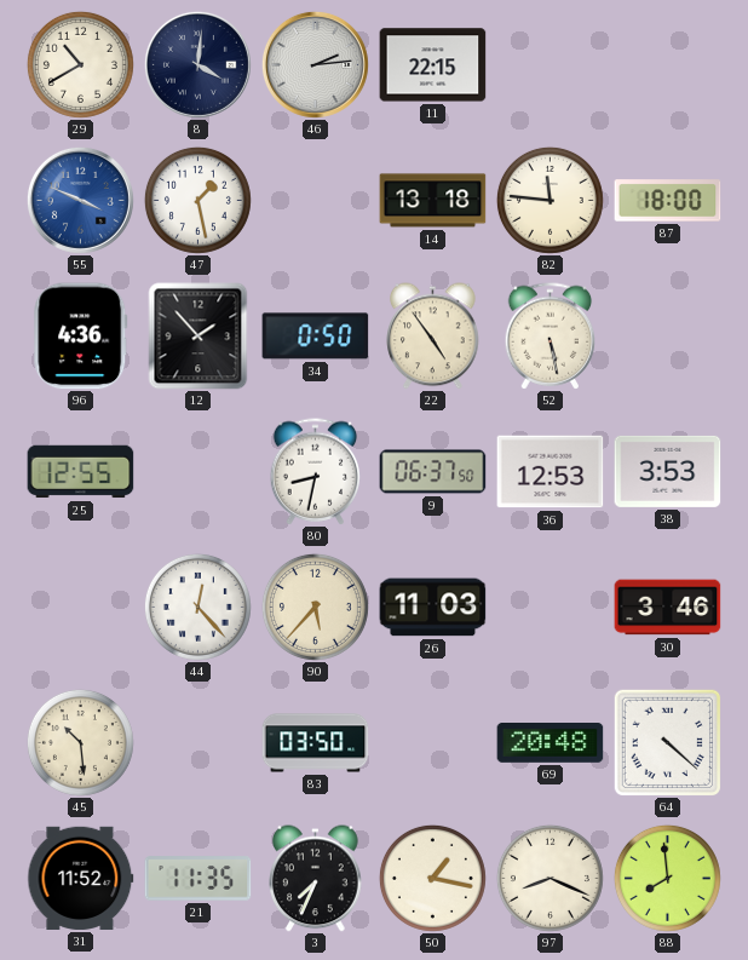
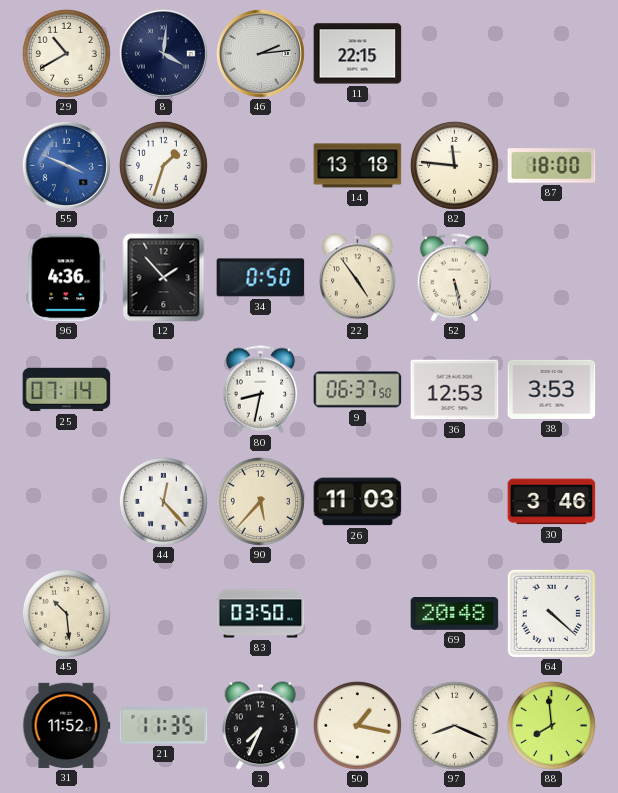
47: 1:28 -> 1:33 (163, 165)
25: 12:55 -> 07:14 (67, 390)
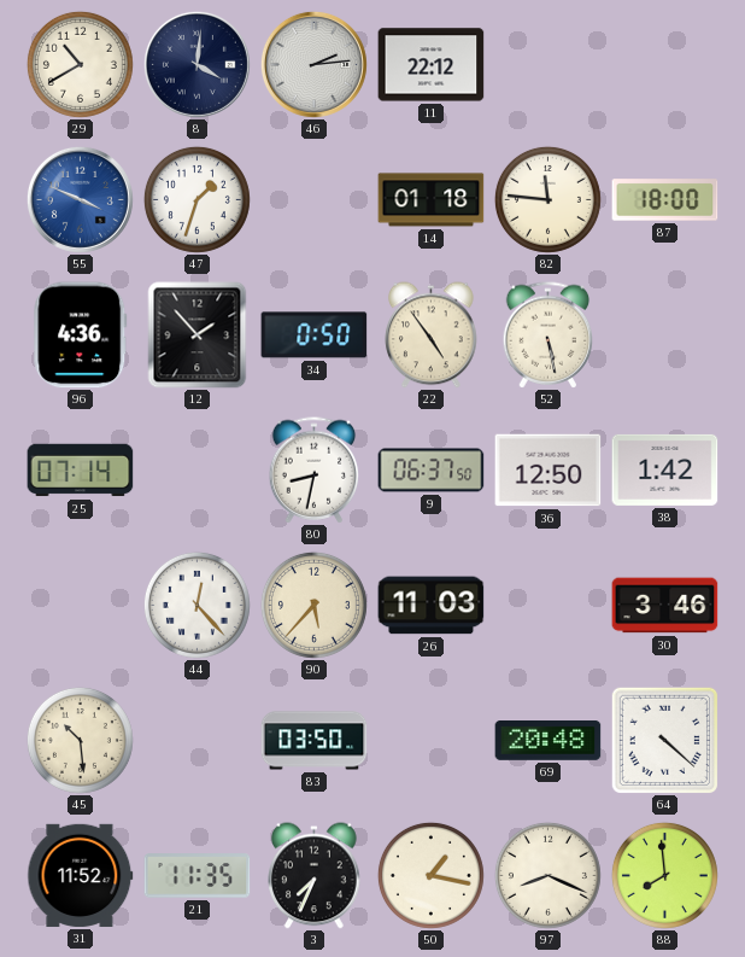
11: 22:15 -> 22:12 (432, 65)
14: 13:18 -> 01:18 (432, 200)
36: 12:53 -> 12:50 (549, 471)
38: 3:53 -> 1:42 (665, 469)
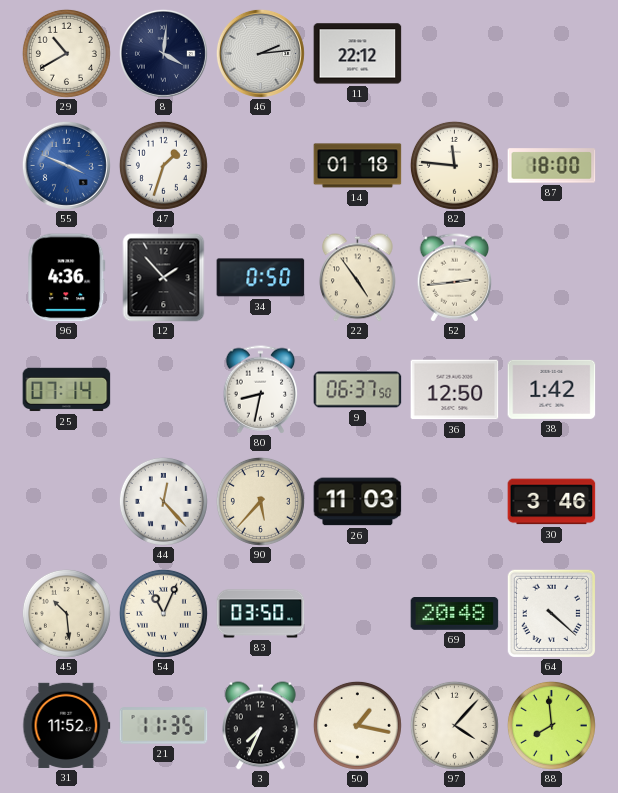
52: 5:28 -> 2:44 (455, 278)
54: none -> 11:04 (163, 613)
97: 8:19 -> 4:07 (454, 725)
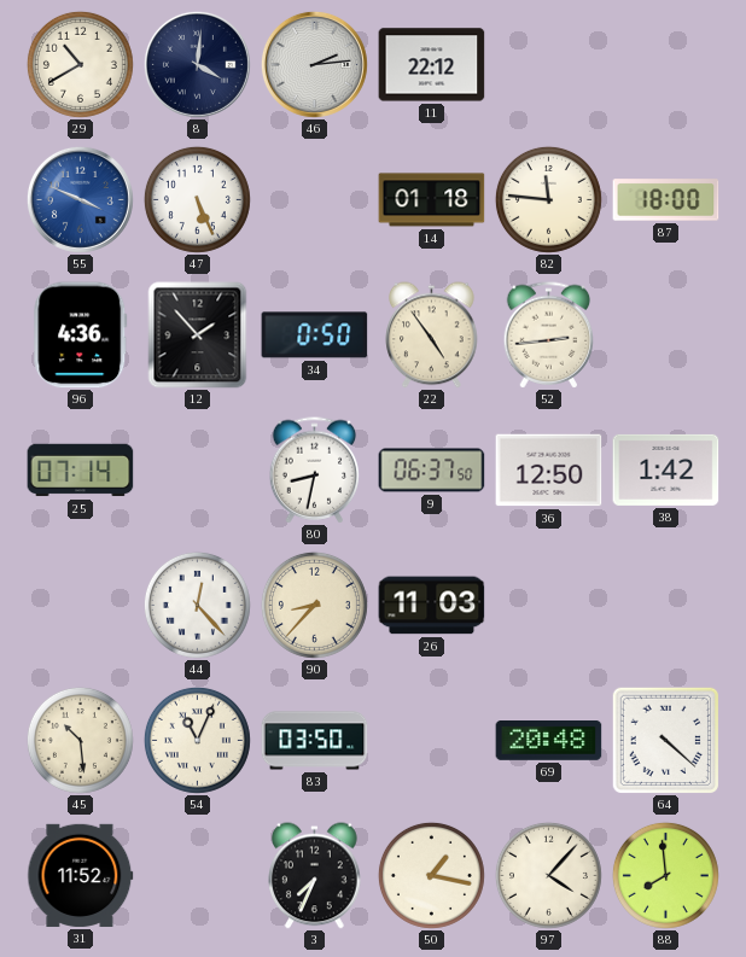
47: 1:33 -> 5:26 (197, 199)
90: 5:37 -> 8:37 (314, 605)
30: 3:46 -> none (552, 502)
21: 11:35 -> none (164, 726)
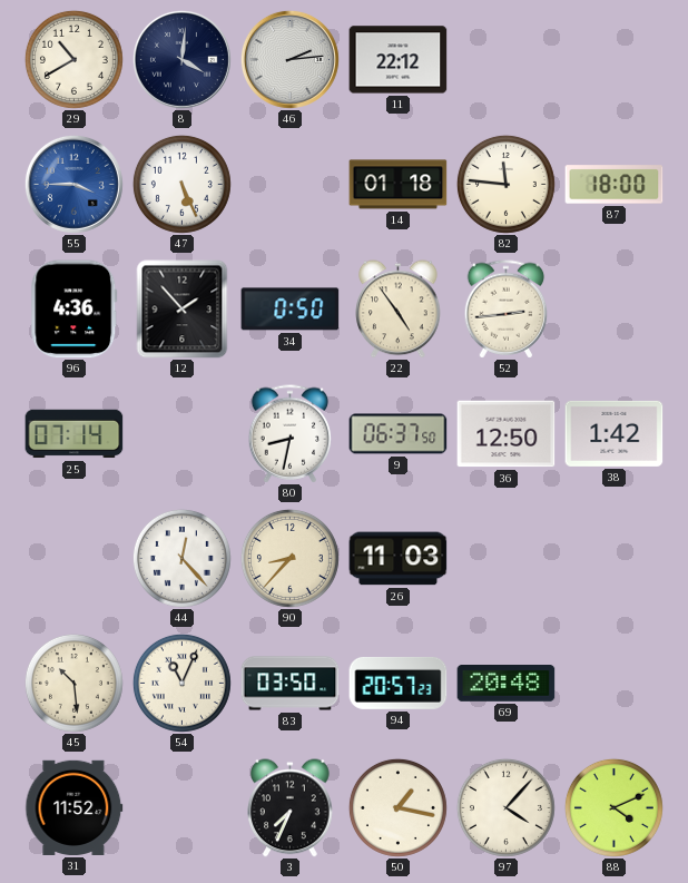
55: 3:49 -> 3:45 (73, 184)
94: none -> 20:57 (399, 683)
64: 4:22 -> none (665, 740)
88: 7:59 -> 4:11 (613, 807)
